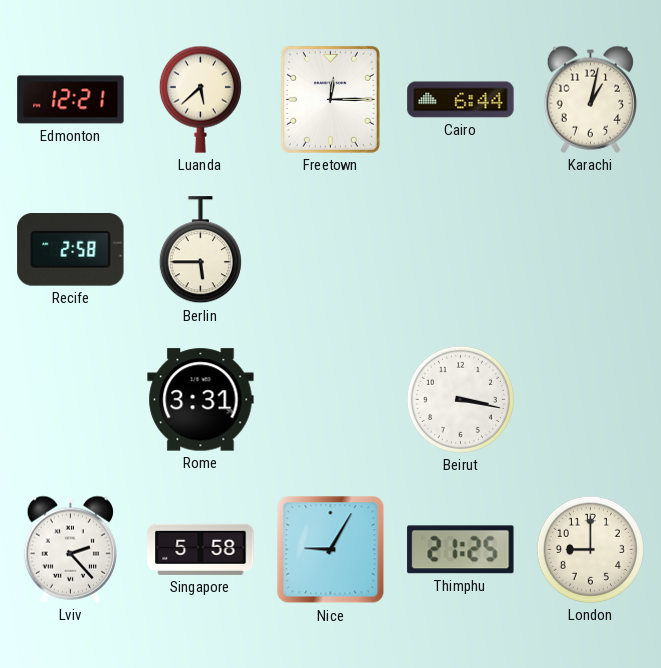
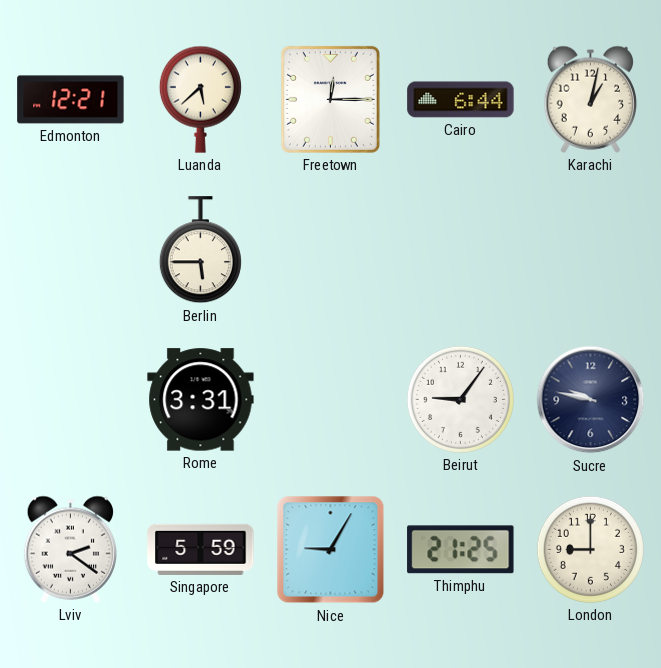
Recife: 2:58 -> none (71, 250)
Beirut: 3:17 -> 9:06 (460, 399)
Sucre: none -> 9:47 (591, 400)
Lviv: 2:23 -> 2:21 (70, 549)
Singapore: 5:58 -> 5:59 (201, 549)
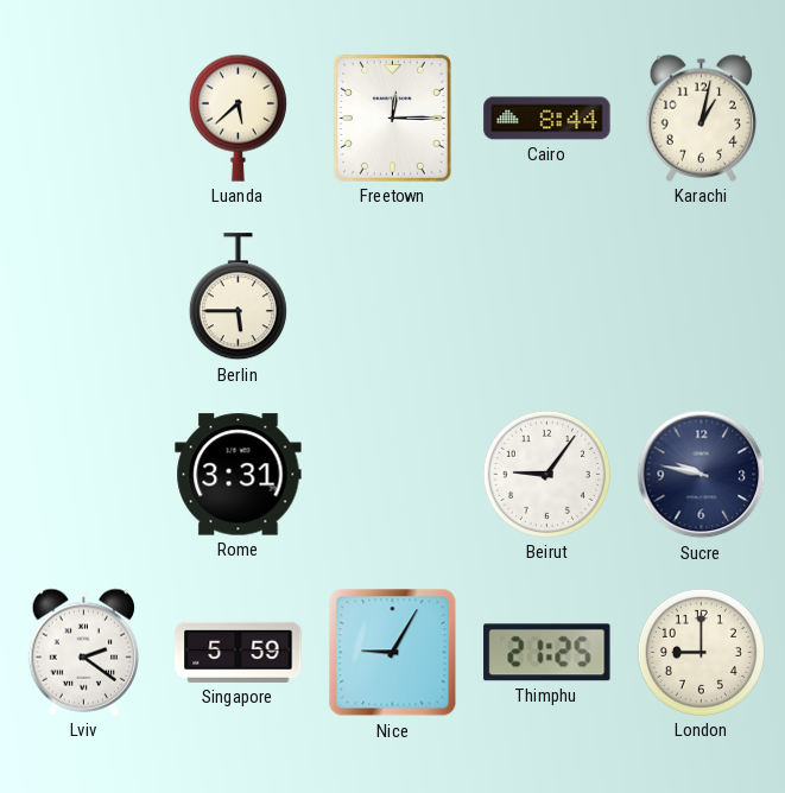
Edmonton: 12:21 -> none (71, 100)
Cairo: 6:44 -> 8:44 (547, 119)
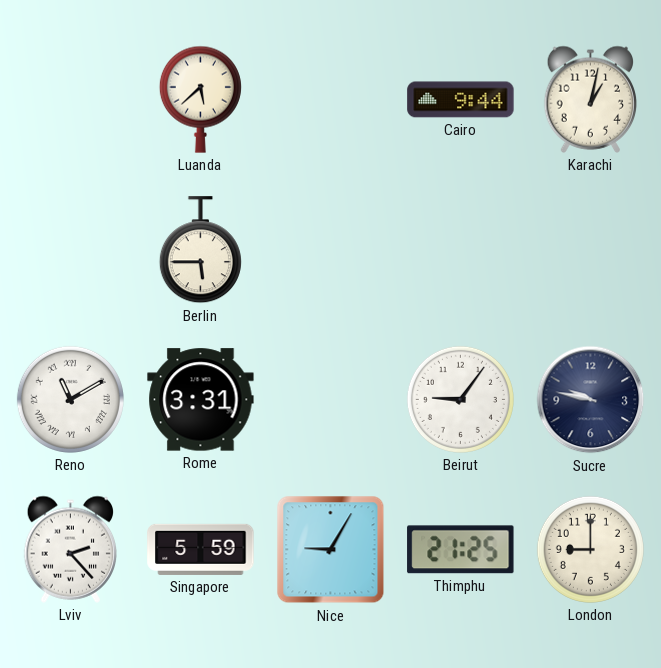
Freetown: 12:15 -> none (392, 118)
Cairo: 8:44 -> 9:44 (461, 100)
Reno: none -> 11:10 (70, 399)
Lviv: 2:21 -> 2:23 (70, 549)
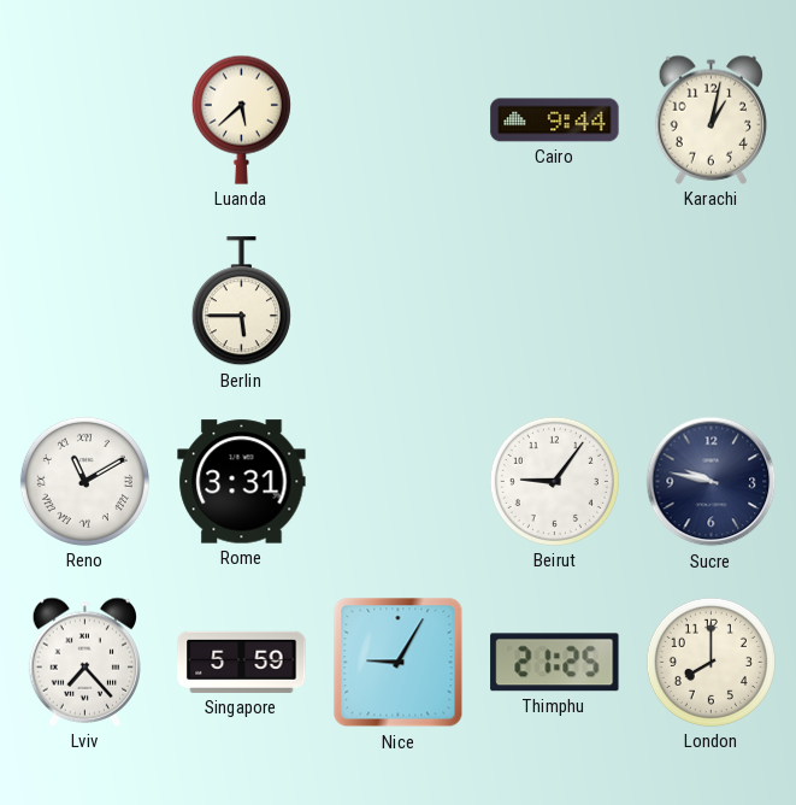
Lviv: 2:23 -> 7:23 (84, 662)
London: 9:00 -> 8:00 (710, 662)
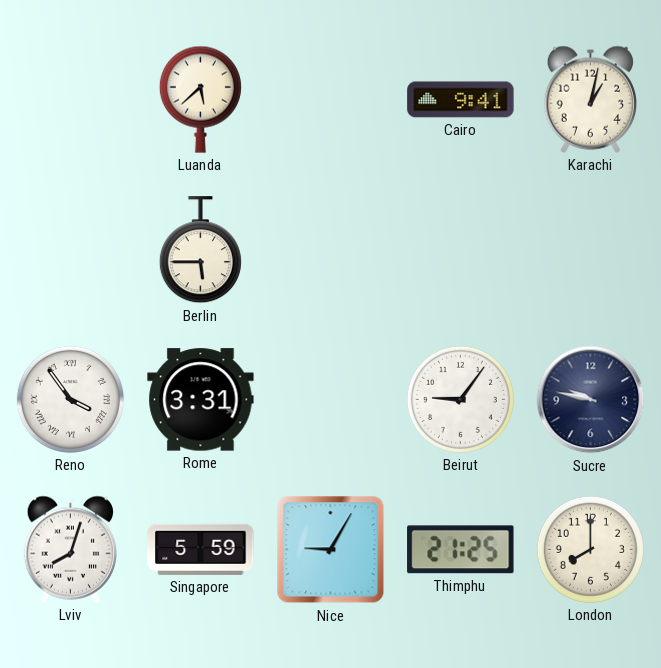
Cairo: 9:44 -> 9:41 (461, 100)
Reno: 11:10 -> 3:54 (70, 399)
Lviv: 7:23 -> 8:03 (70, 549)
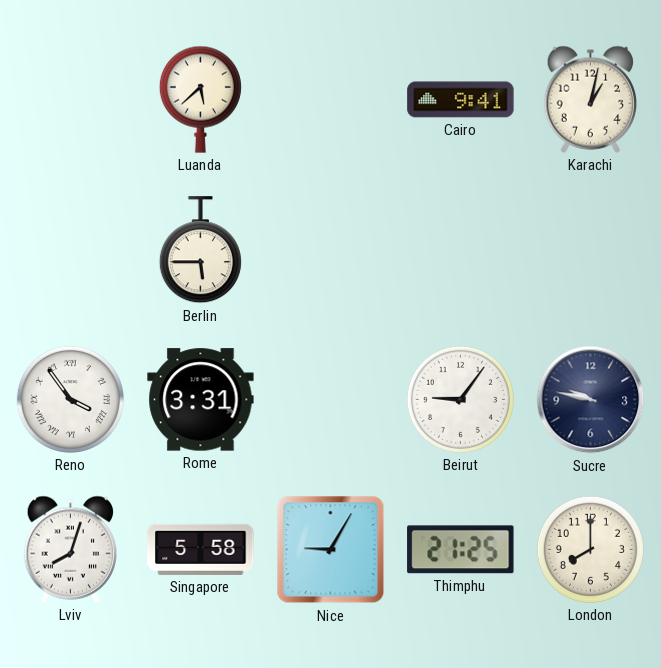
Singapore: 5:59 -> 5:58 (201, 549)
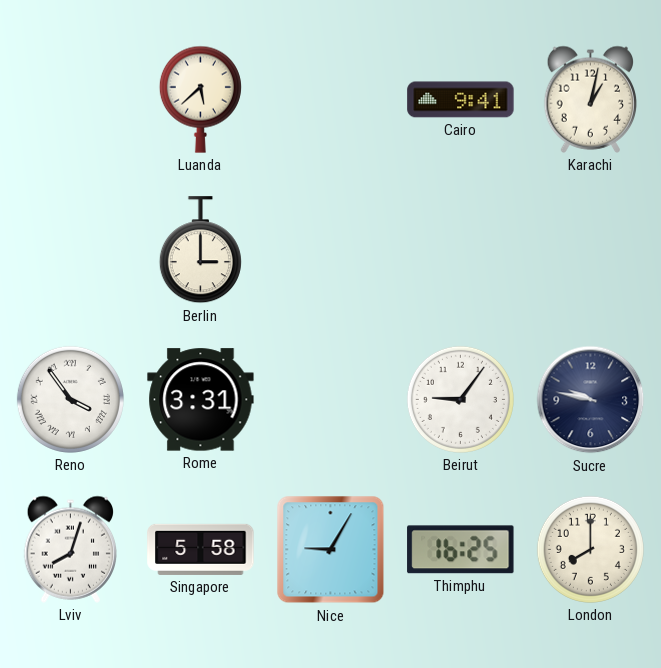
Berlin: 5:45 -> 3:00 (200, 250)
Thimphu: 21:25 -> 16:25 (461, 550)
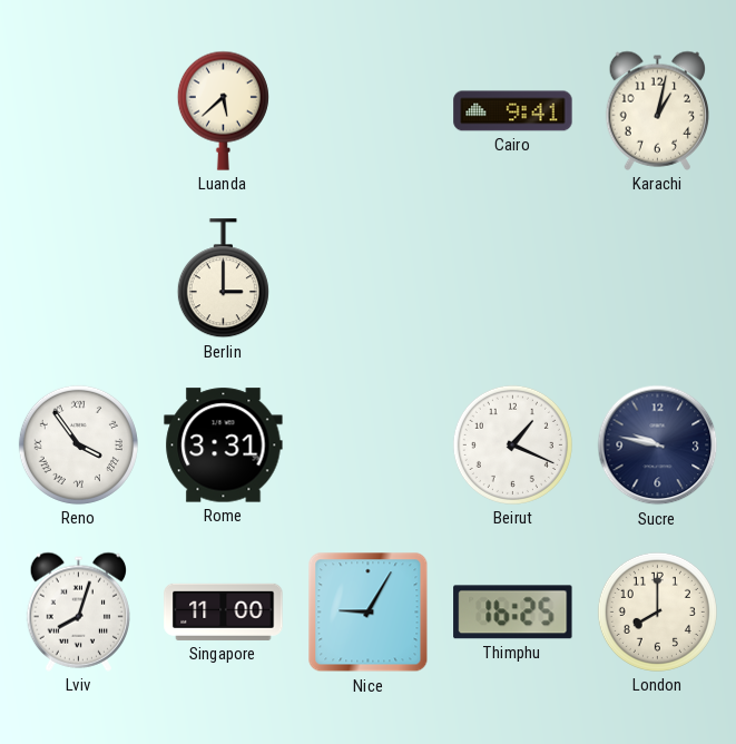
Beirut: 9:06 -> 1:19 (512, 444)
Singapore: 5:58 -> 11:00 (224, 611)
